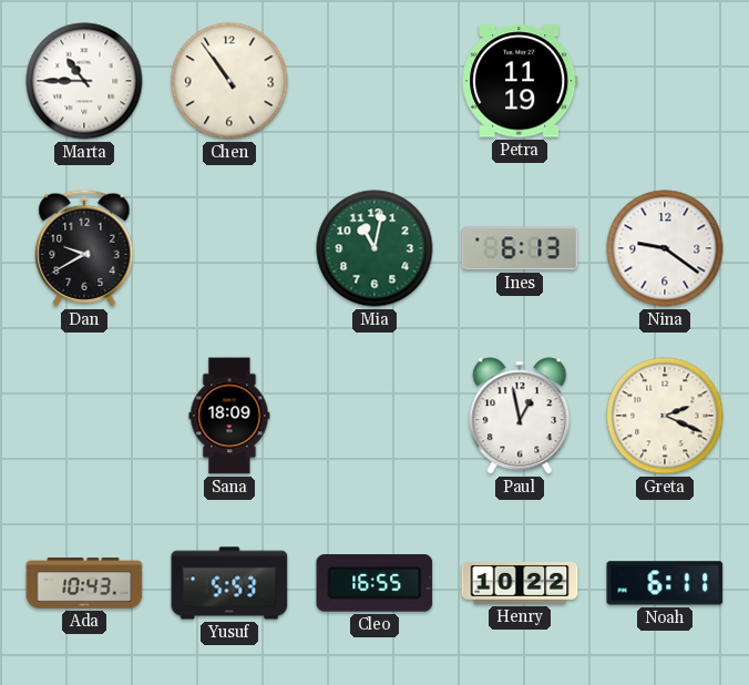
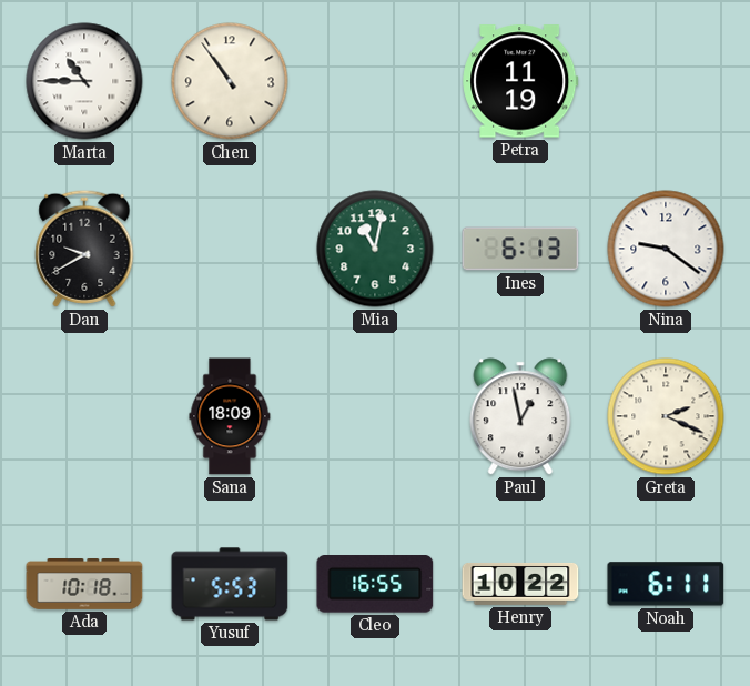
Ada: 10:43 -> 10:18 (84, 585)
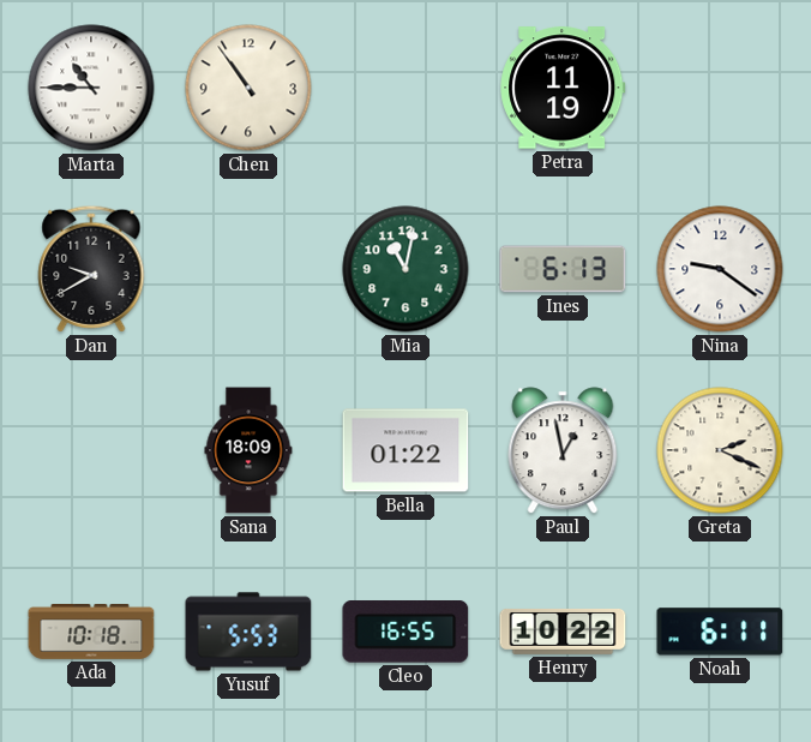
Bella: none -> 01:22 (405, 450)
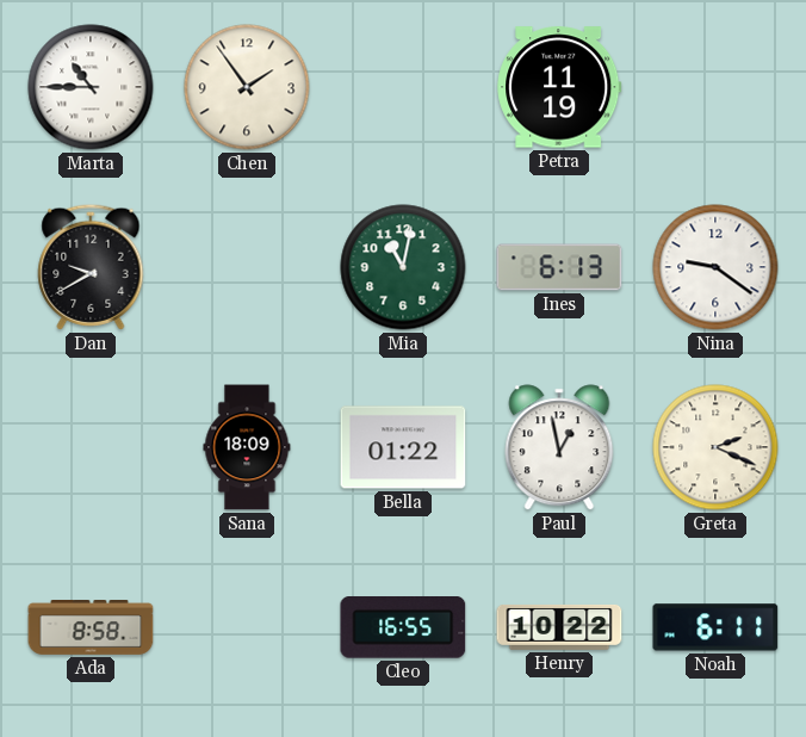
Chen: 10:54 -> 1:54 (247, 87)
Ada: 10:18 -> 8:58 (91, 628)
Yusuf: 5:53 -> none (248, 632)
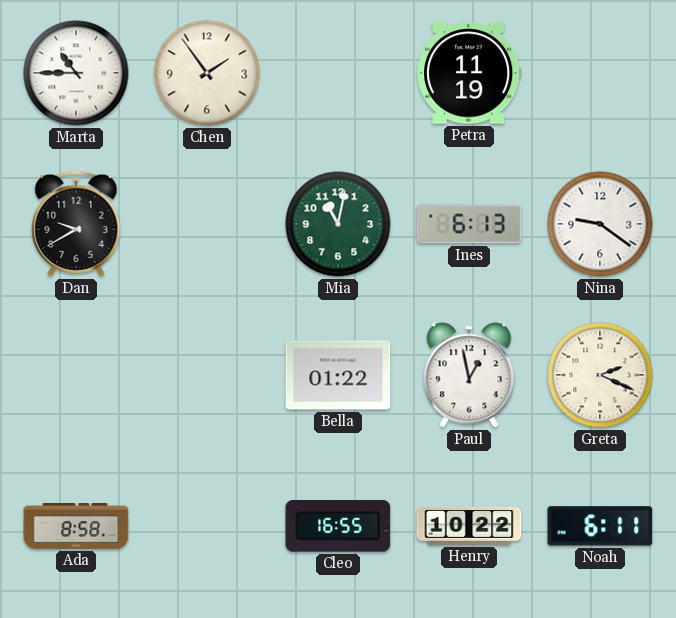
Sana: 18:09 -> none (247, 447)
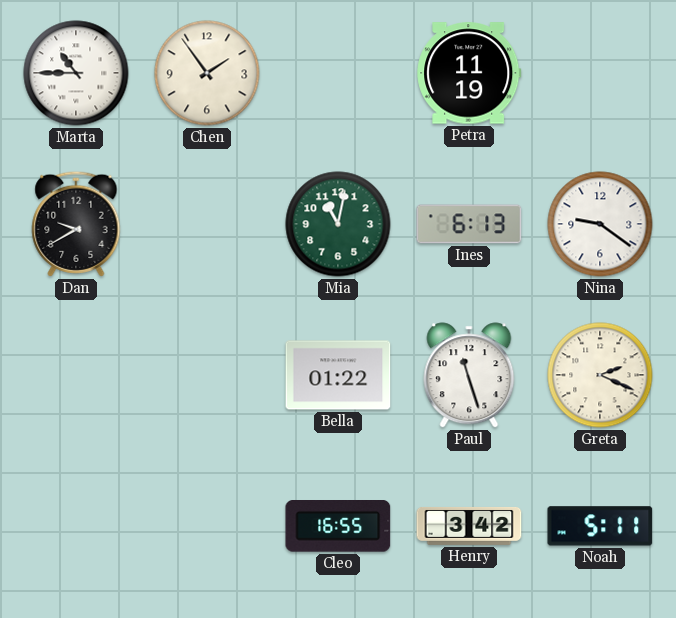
Paul: 12:58 -> 11:27 (469, 375)
Ada: 8:58 -> none (76, 527)
Henry: 10:22 -> 3:42 (469, 526)
Noah: 6:11 -> 5:11 (600, 526)
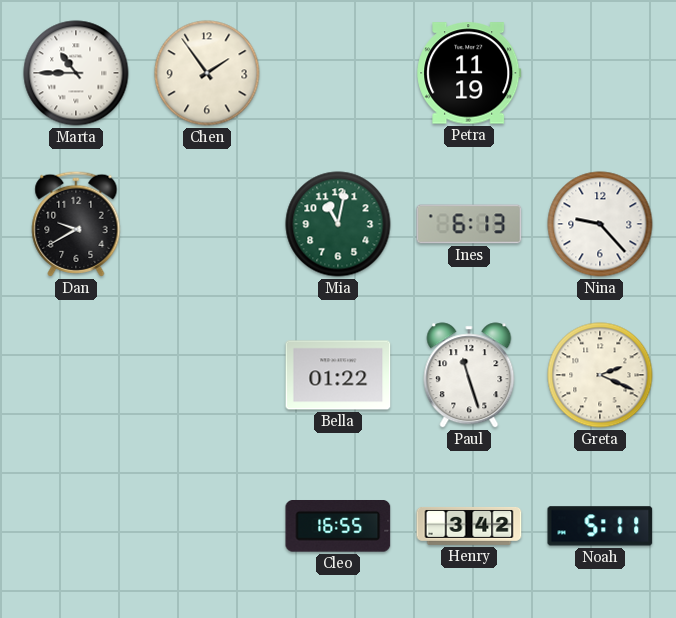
Nina: 9:21 -> 9:23 (600, 224)
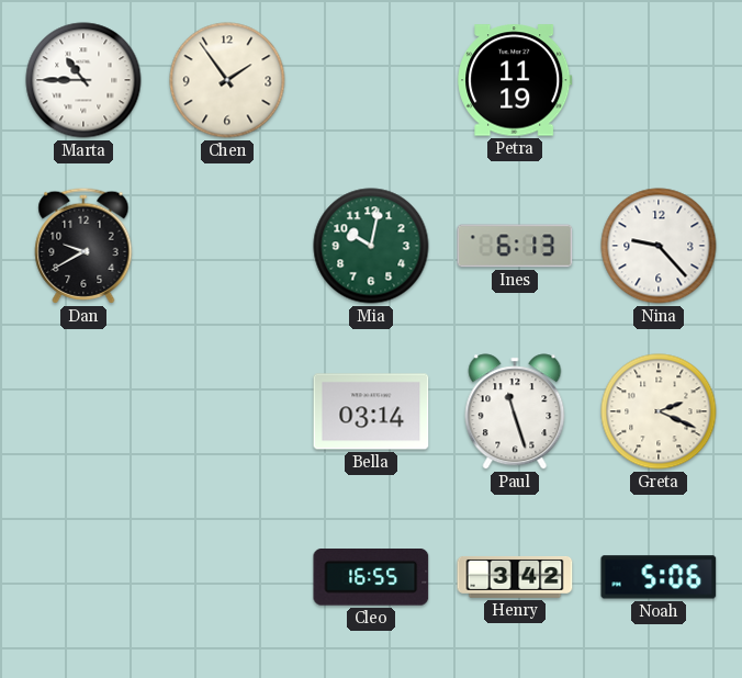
Mia: 11:02 -> 10:02 (371, 246)
Bella: 01:22 -> 03:14 (371, 411)
Noah: 5:11 -> 5:06 (659, 577)
